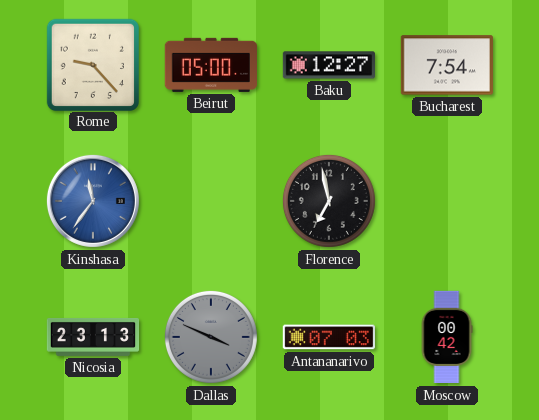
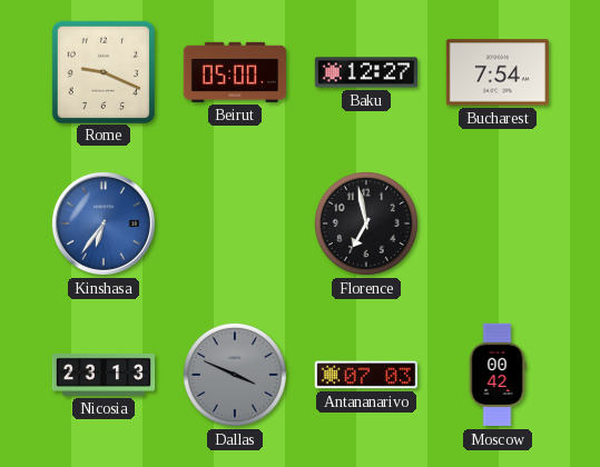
Rome: 9:23 -> 9:19 (102, 71)
Kinshasa: 11:36 -> 6:36 (104, 223)
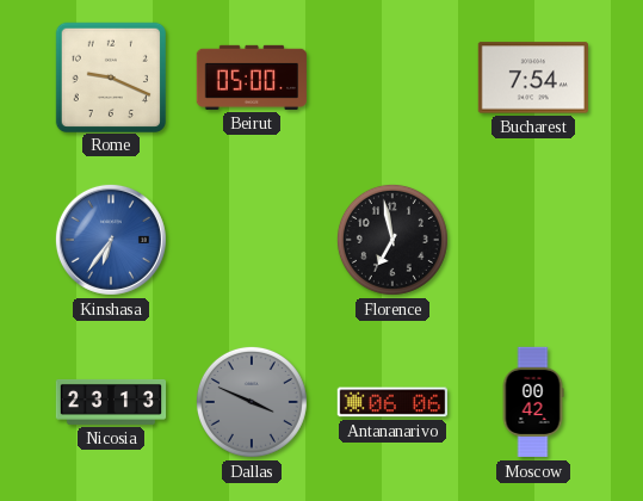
Baku: 12:27 -> none (365, 72)
Antananarivo: 07:03 -> 06:06 (391, 402)
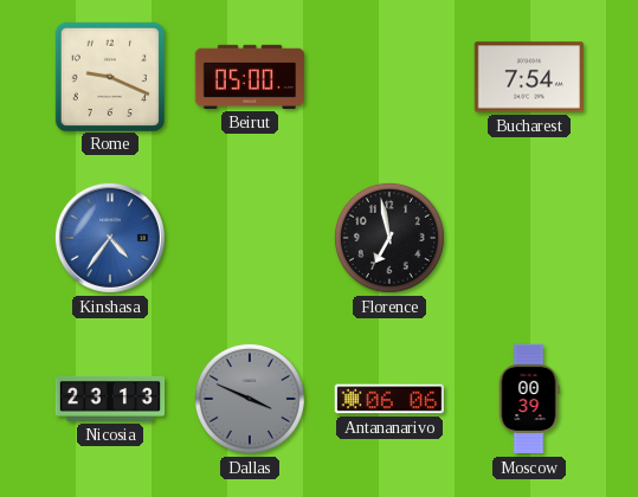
Kinshasa: 6:36 -> 4:36 (110, 238)
Moscow: 00:42 -> 00:39 (529, 399)
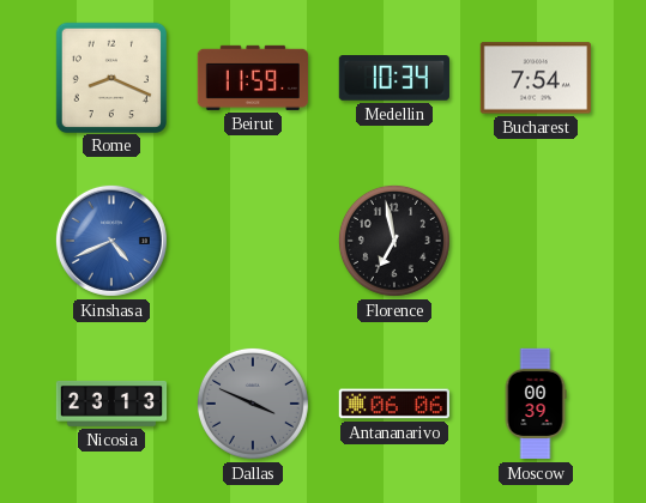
Rome: 9:19 -> 8:19 (110, 77)
Beirut: 05:00 -> 11:59 (252, 78)
Medellin: none -> 10:34 (394, 79)
Kinshasa: 4:36 -> 4:41 (111, 241)
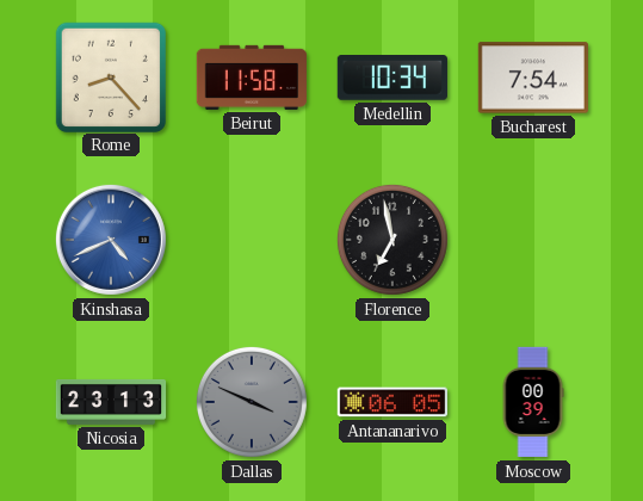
Rome: 8:19 -> 8:23 (110, 76)
Beirut: 11:59 -> 11:58 (251, 78)
Antananarivo: 06:06 -> 06:05 (391, 402)
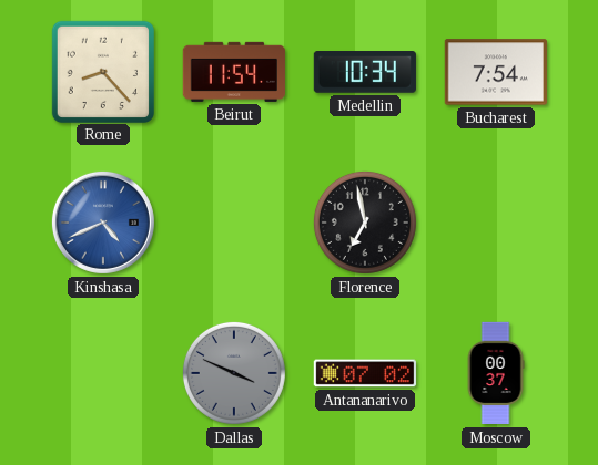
Beirut: 11:58 -> 11:54 (233, 72)
Nicosia: 23:13 -> none (111, 402)
Antananarivo: 06:05 -> 07:02 (364, 373)
Moscow: 00:39 -> 00:37 (496, 373)
